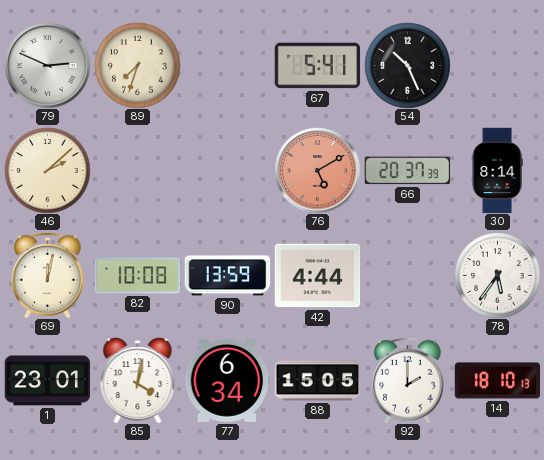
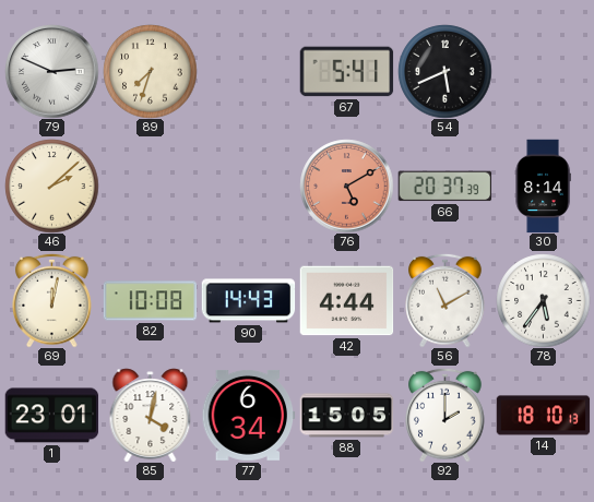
54: 10:26 -> 5:41 (444, 71)
90: 13:59 -> 14:43 (248, 301)
56: none -> 11:10 (445, 300)
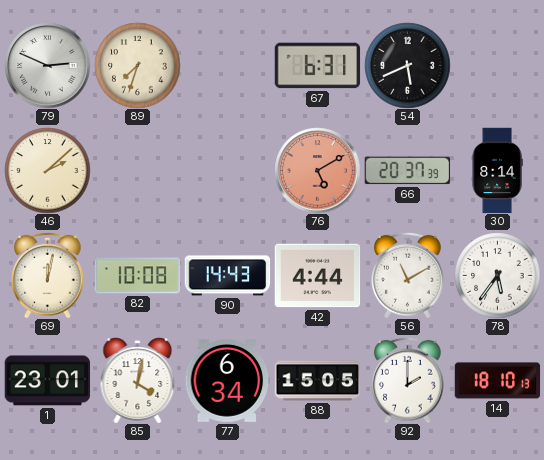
67: 5:41 -> 6:31 (317, 66)
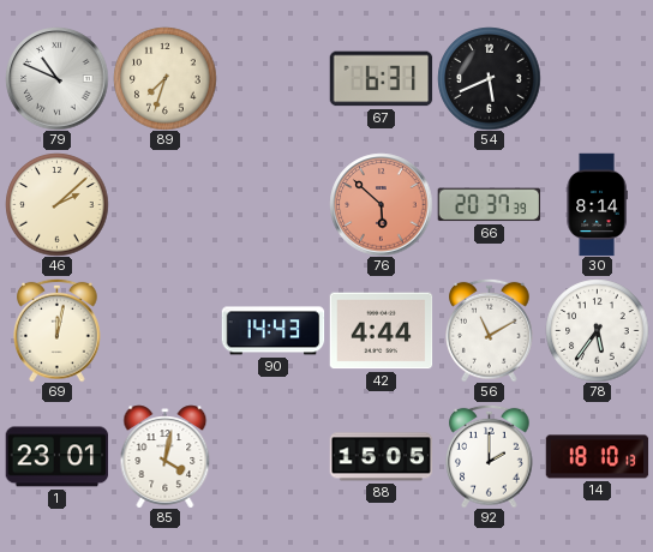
79: 2:49 -> 10:49 (56, 78)
76: 5:10 -> 5:52 (381, 204)
82: 10:08 -> none (137, 276)
77: 6:34 -> none (227, 380)
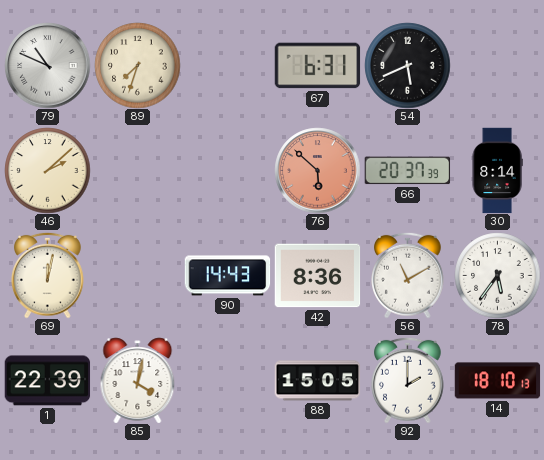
42: 4:44 -> 8:36 (317, 276)
1: 23:01 -> 22:39 (47, 381)
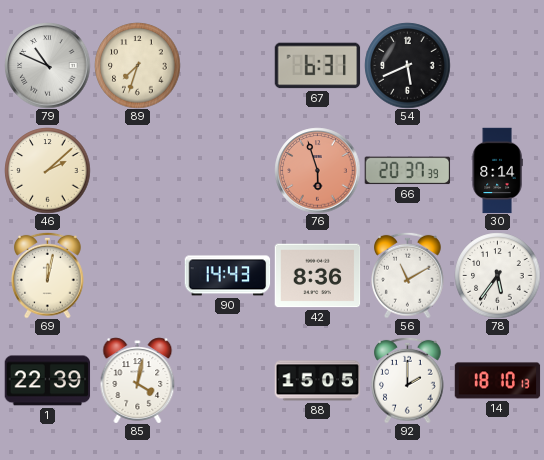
76: 5:52 -> 5:57 (317, 170)
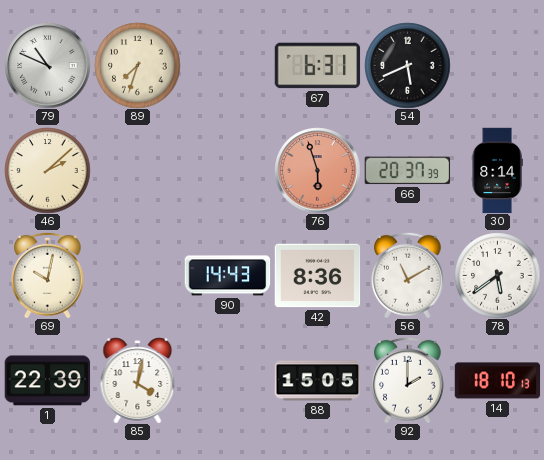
69: 12:02 -> 10:02 (48, 275)
78: 5:36 -> 5:39 (497, 275)
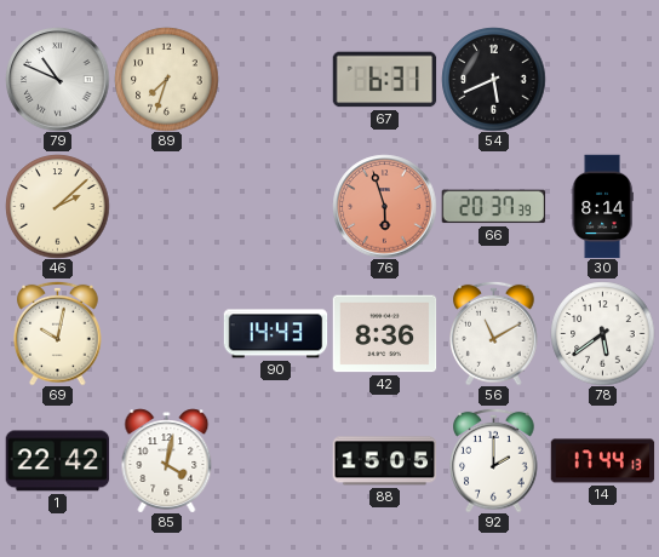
1: 22:39 -> 22:42 (57, 461)
14: 18:10 -> 17:44 (602, 461)
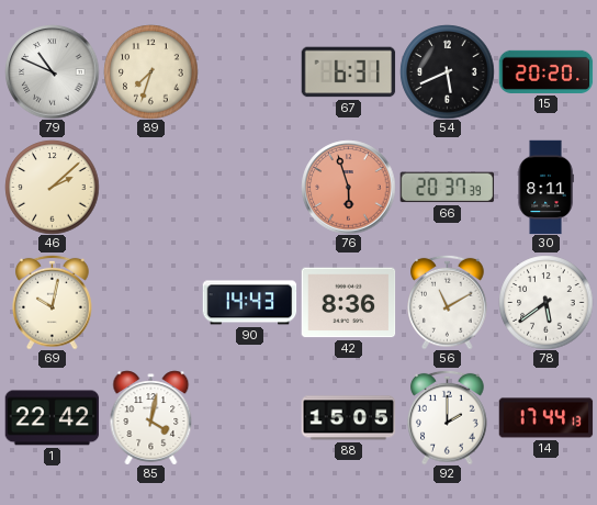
15: none -> 20:20 (545, 71)
30: 8:14 -> 8:11 (545, 187)
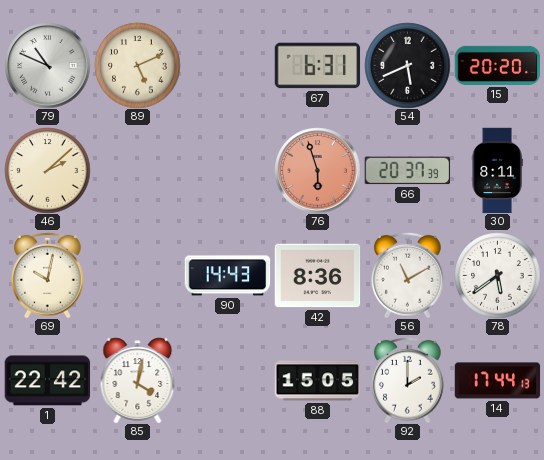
89: 7:33 -> 5:11 (137, 65)
